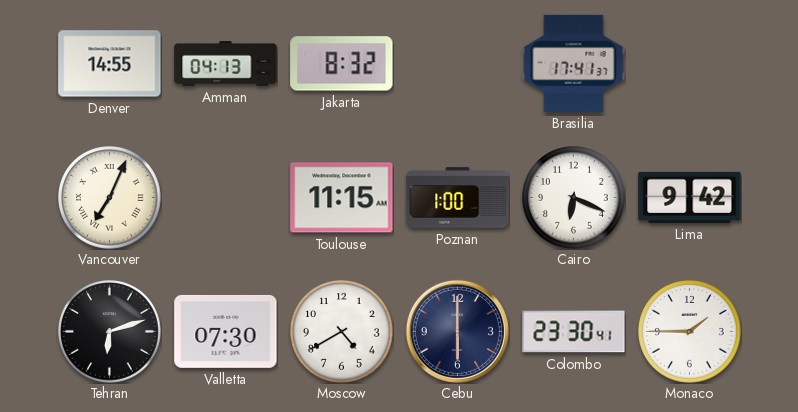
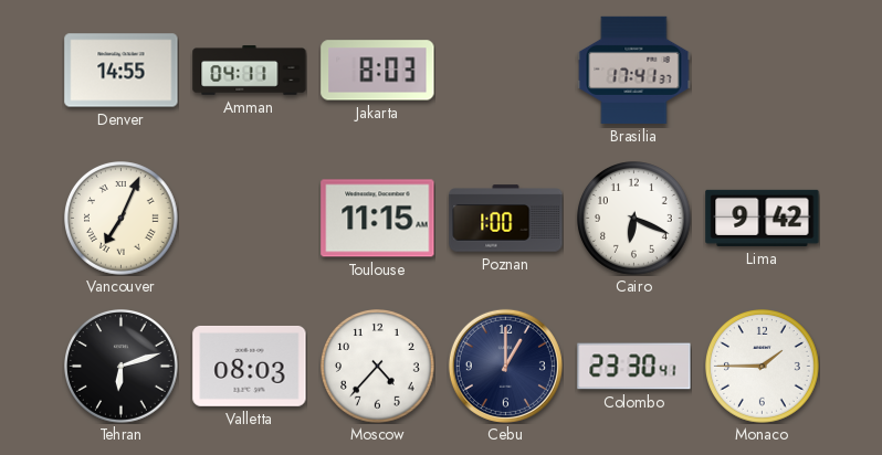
Amman: 04:13 -> 04:11 (250, 71)
Jakarta: 8:32 -> 8:03 (378, 71)
Valletta: 07:30 -> 08:03 (250, 366)
Moscow: 4:40 -> 4:37 (378, 367)
Cebu: 6:00 -> 1:00 (505, 366)
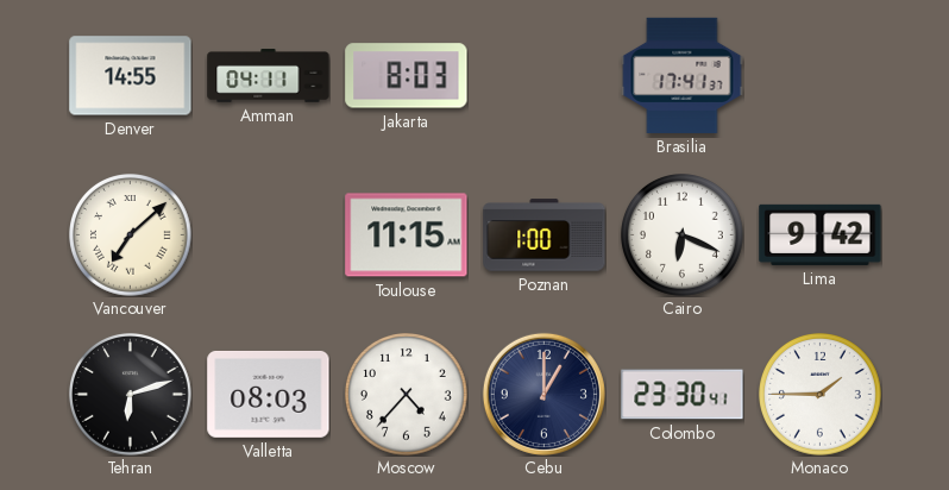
Vancouver: 7:04 -> 7:08 (131, 235)
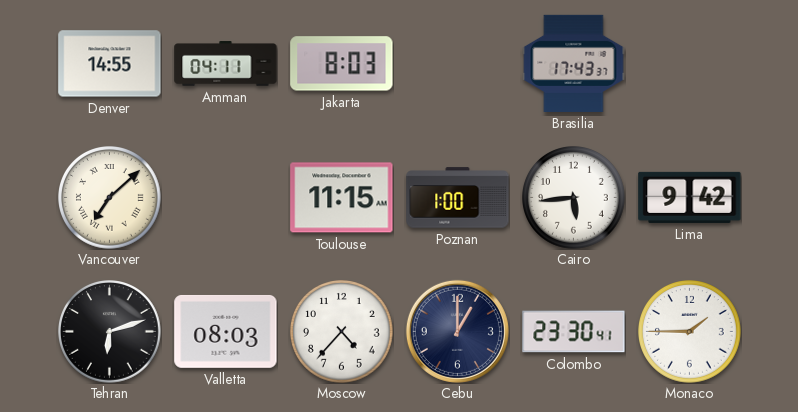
Brasilia: 17:41 -> 17:43 (574, 63)
Cairo: 6:19 -> 5:44 (574, 198)
